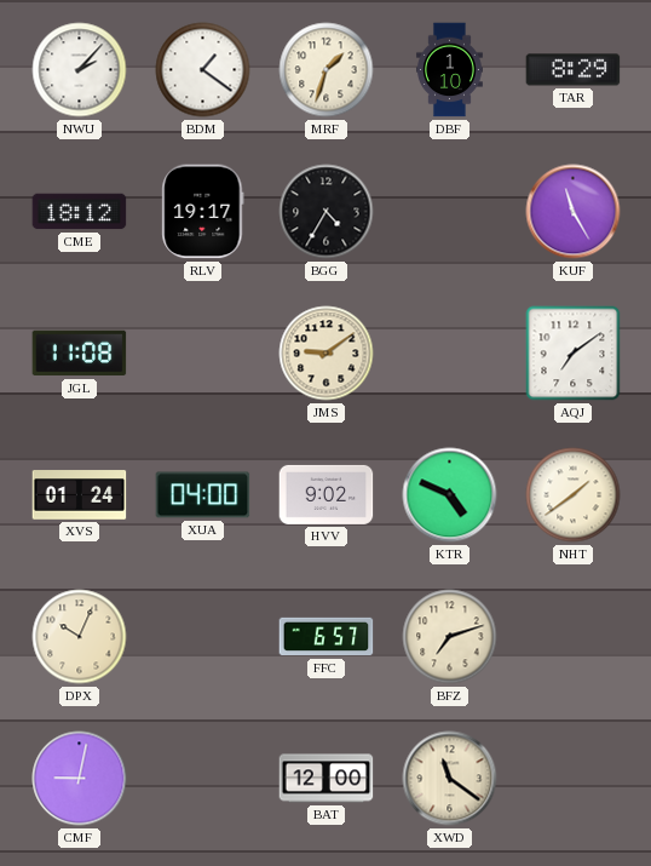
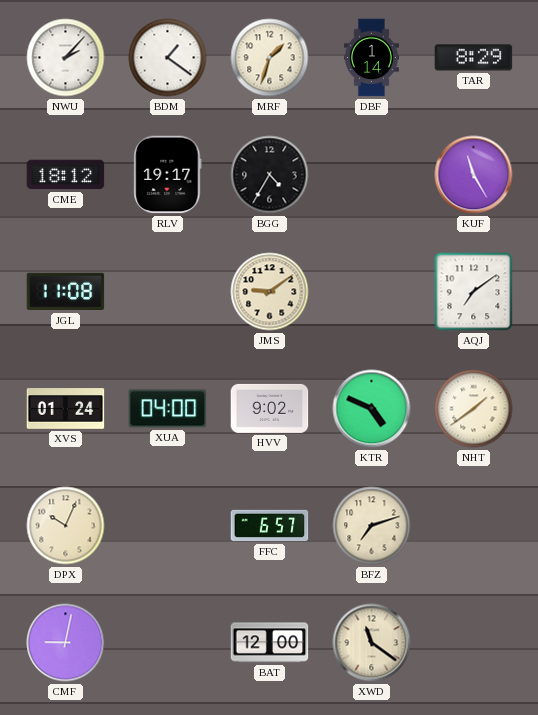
DBF: 1:10 -> 1:14 (371, 58)
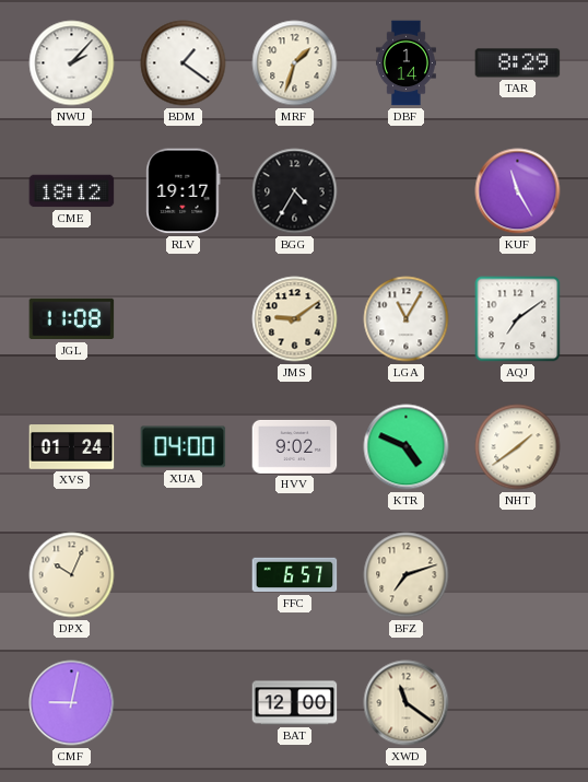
LGA: none -> 11:05 (407, 319)
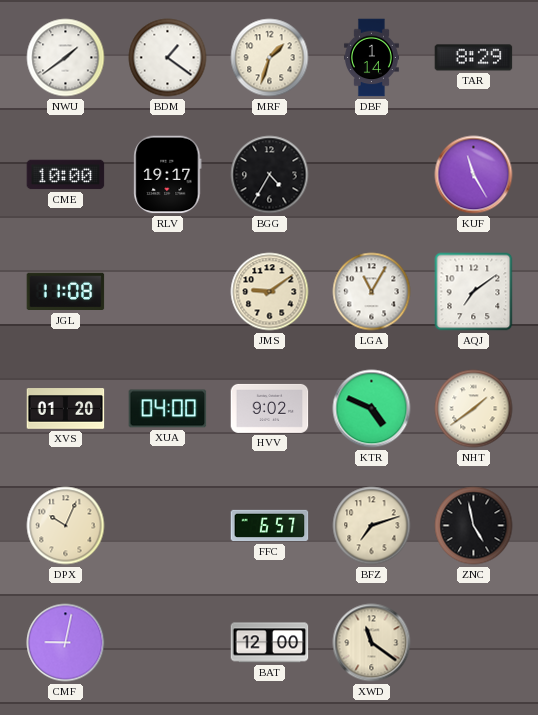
NWU: 2:07 -> 1:39 (66, 58)
CME: 18:12 -> 10:00 (66, 175)
XVS: 01:24 -> 01:20 (66, 409)
ZNC: none -> 4:58 (474, 526)
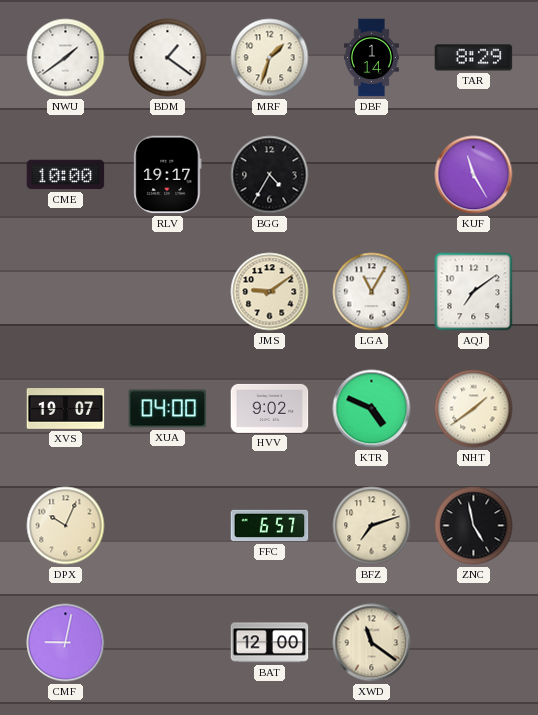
JGL: 11:08 -> none (66, 292)
XVS: 01:20 -> 19:07 (66, 409)
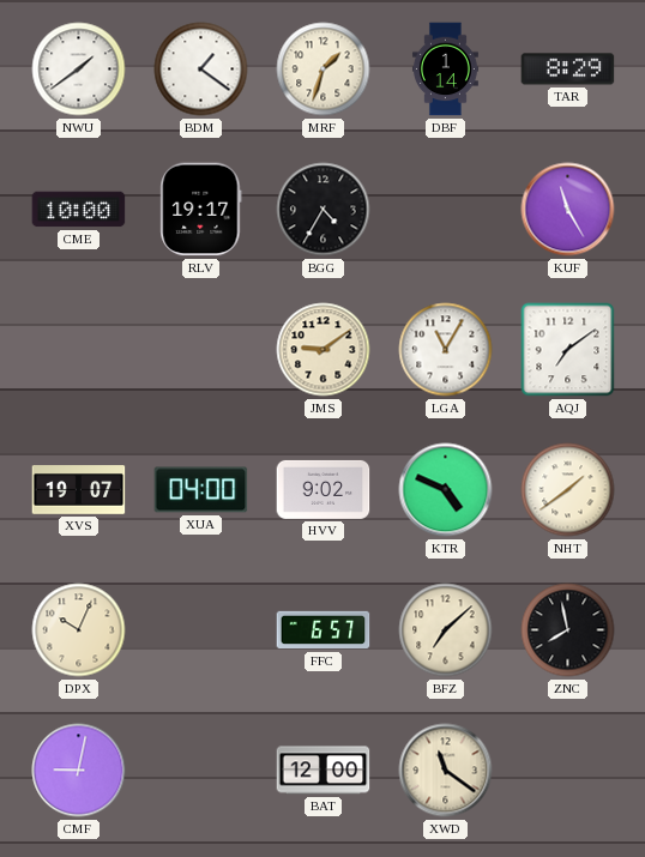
BFZ: 7:12 -> 7:08 (446, 630)
ZNC: 4:58 -> 7:58 (568, 630)
